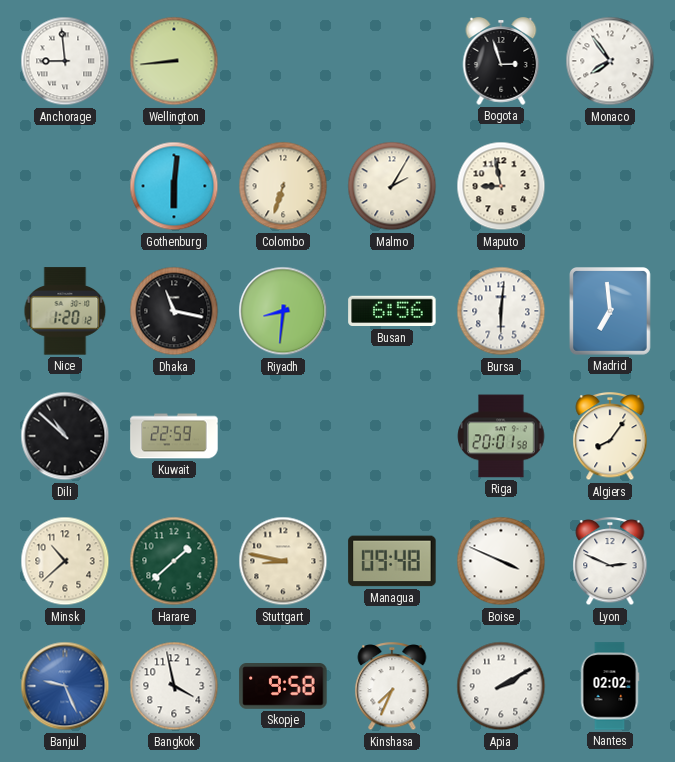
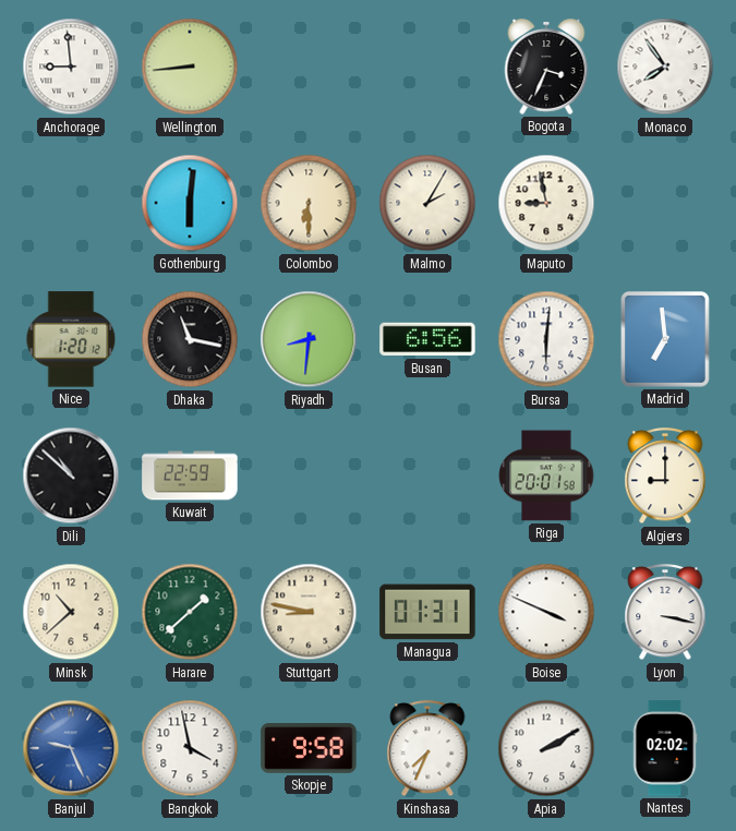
Bogota: 2:57 -> 3:34 (546, 67)
Colombo: 6:33 -> 6:30 (309, 203)
Algiers: 8:06 -> 9:00 (665, 477)
Managua: 09:48 -> 01:31 (427, 612)
Lyon: 2:49 -> 3:17 (665, 613)
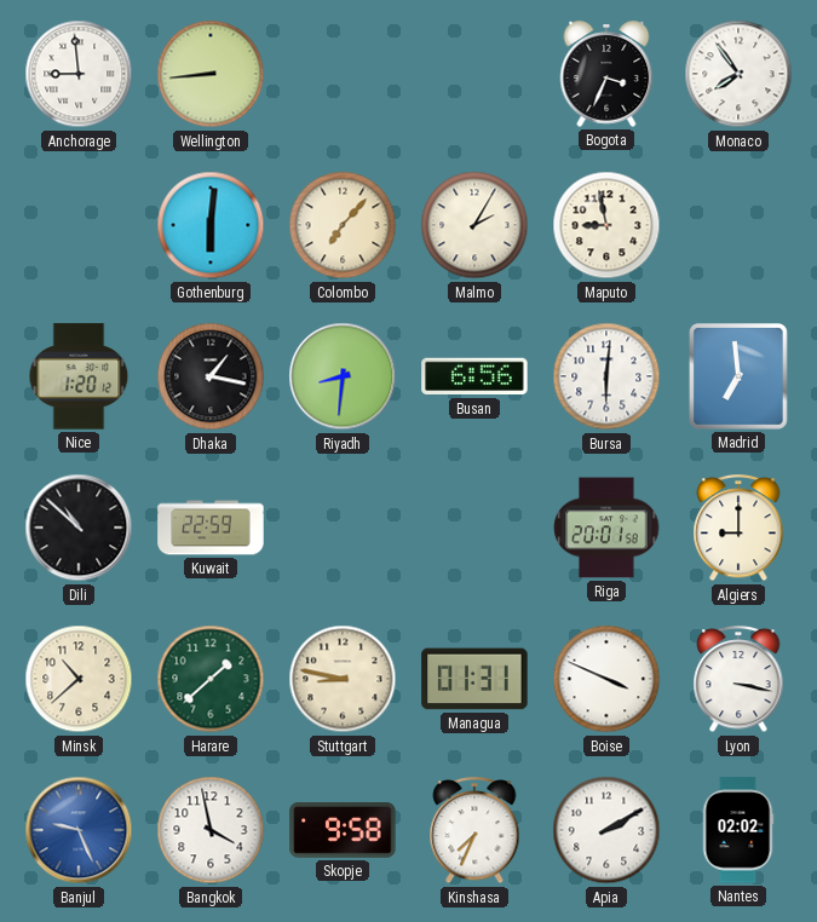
Colombo: 6:30 -> 7:07 (343, 225)
Dhaka: 11:17 -> 1:17 (211, 376)
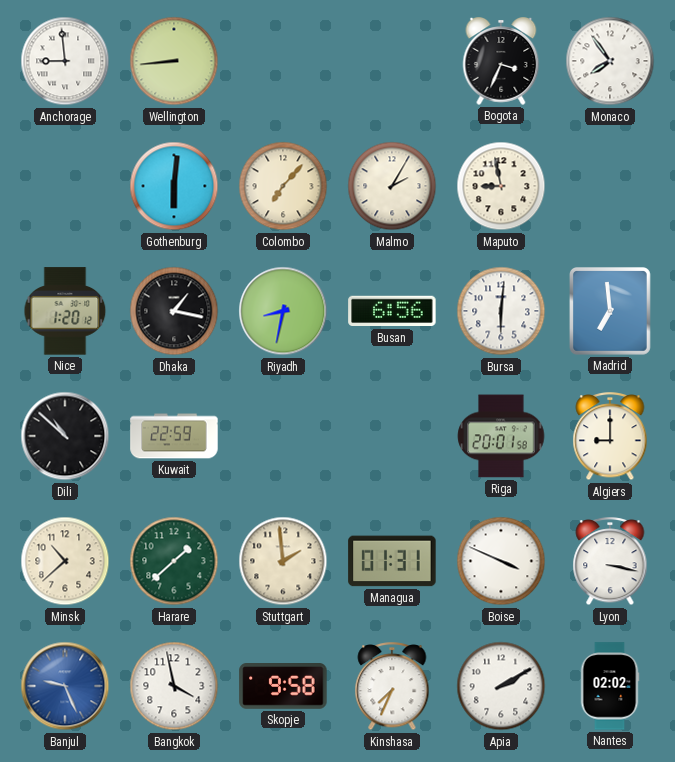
Riyadh: 8:31 -> 8:32 (283, 311)
Stuttgart: 8:47 -> 1:59 (283, 561)
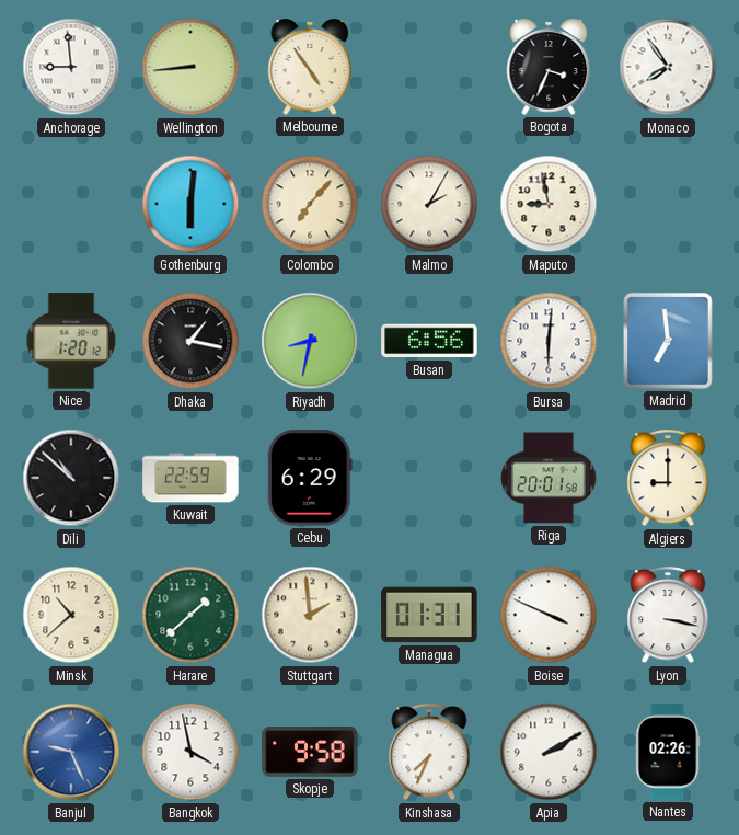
Melbourne: none -> 4:54 (310, 67)
Cebu: none -> 6:29 (310, 478)
Nantes: 02:02 -> 02:26 (668, 752)
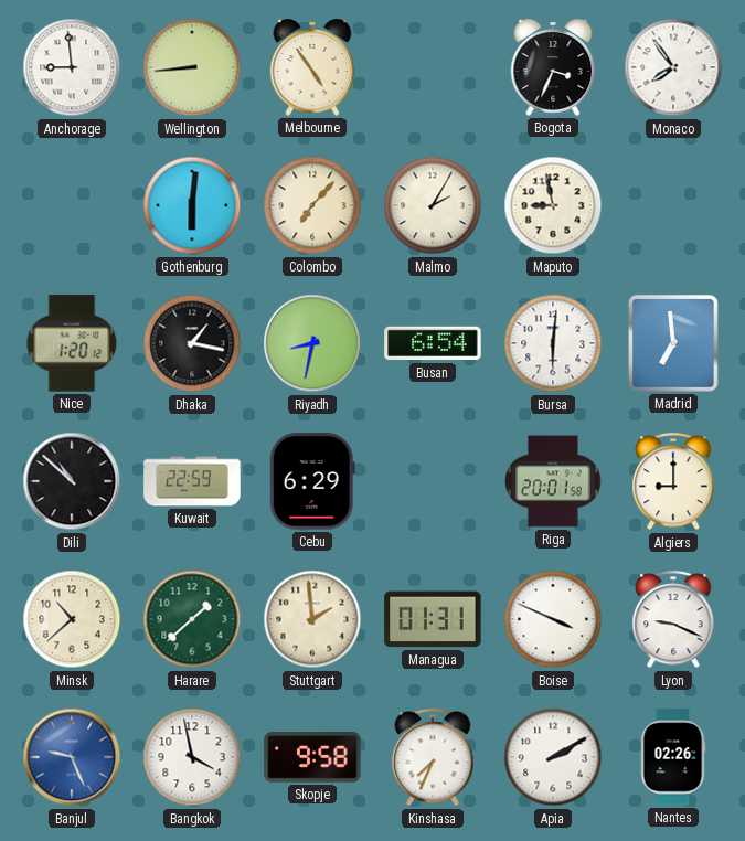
Busan: 6:56 -> 6:54 (433, 343)
Lyon: 3:17 -> 9:19 (673, 620)
